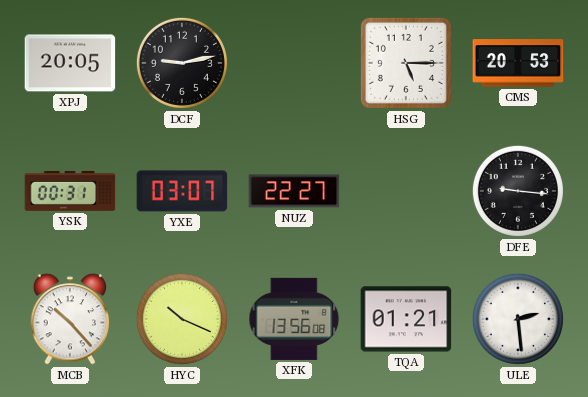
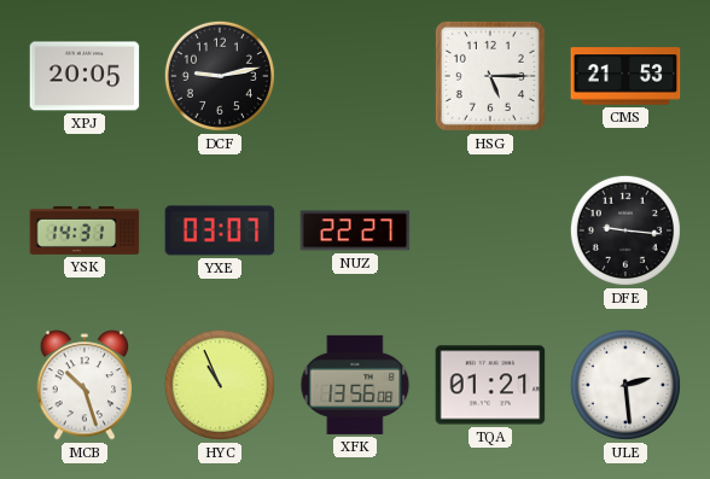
CMS: 20:53 -> 21:53 (625, 76)
YSK: 00:31 -> 14:31 (85, 230)
MCB: 10:23 -> 10:27 (85, 385)
HYC: 10:19 -> 10:56 (220, 385)
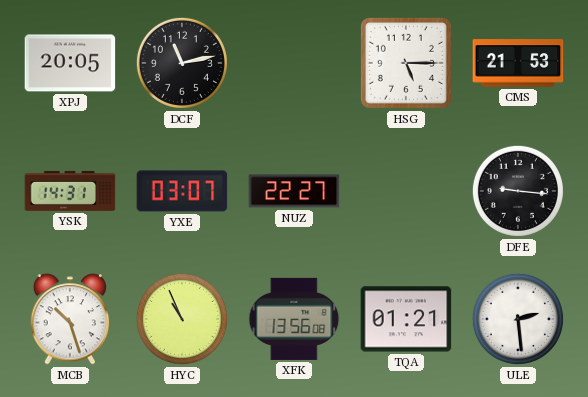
DCF: 9:13 -> 11:13 (182, 63)
